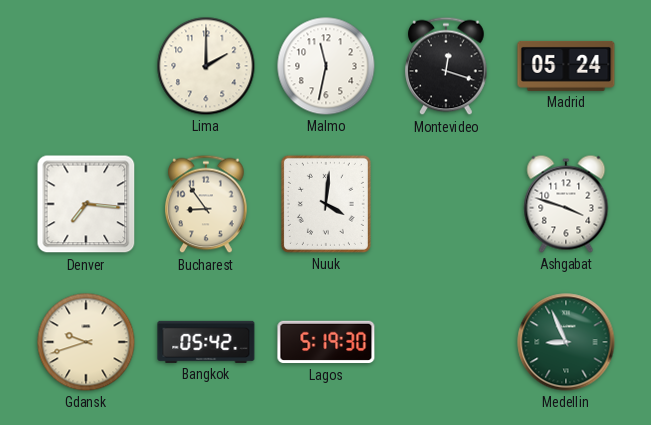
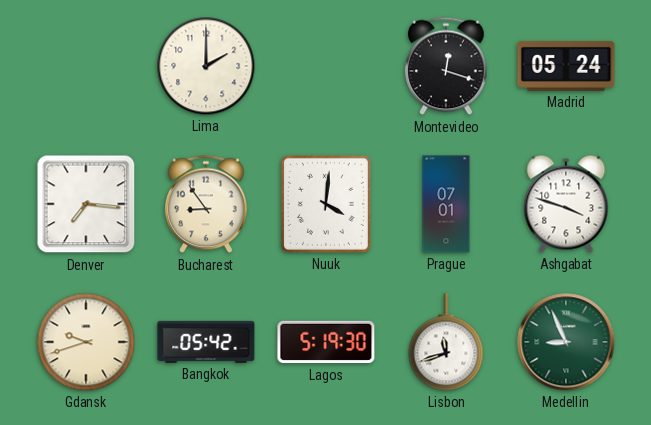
Malmo: 11:32 -> none (326, 66)
Prague: none -> 07:01 (446, 204)
Lisbon: none -> 11:42 (446, 342)
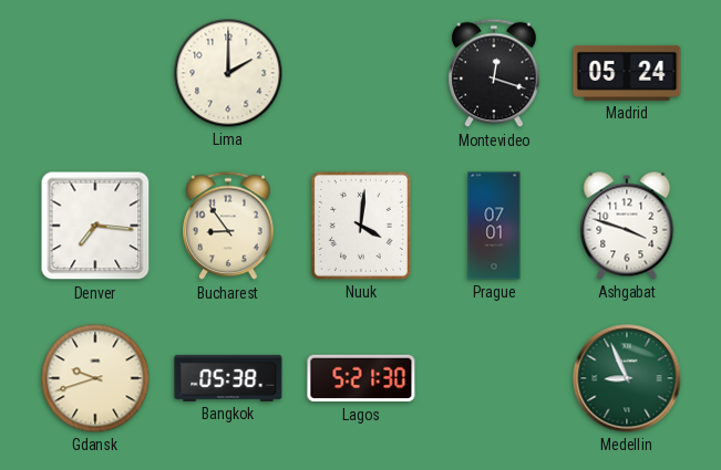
Bangkok: 05:42 -> 05:38 (228, 378)
Lagos: 5:19 -> 5:21 (361, 378)
Lisbon: 11:42 -> none (446, 342)
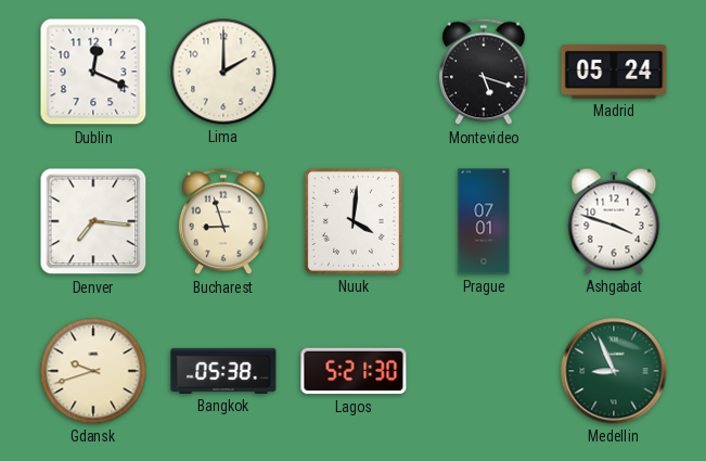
Dublin: none -> 12:19 (93, 72)
Montevideo: 12:18 -> 5:18 (484, 72)
Bucharest: 8:54 -> 8:57 (223, 221)
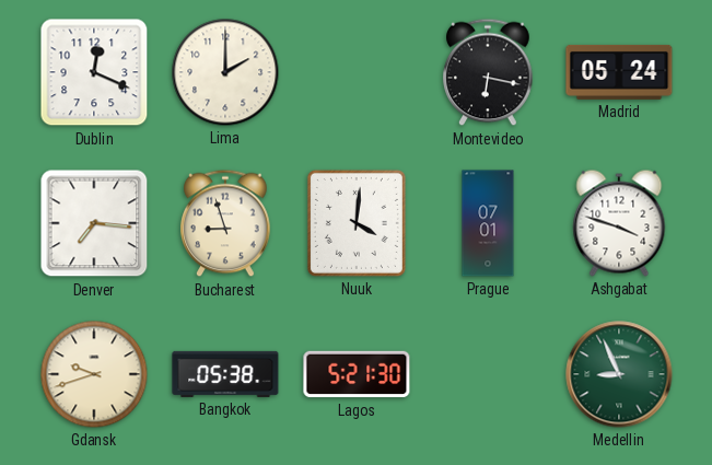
Montevideo: 5:18 -> 6:17 (488, 72)
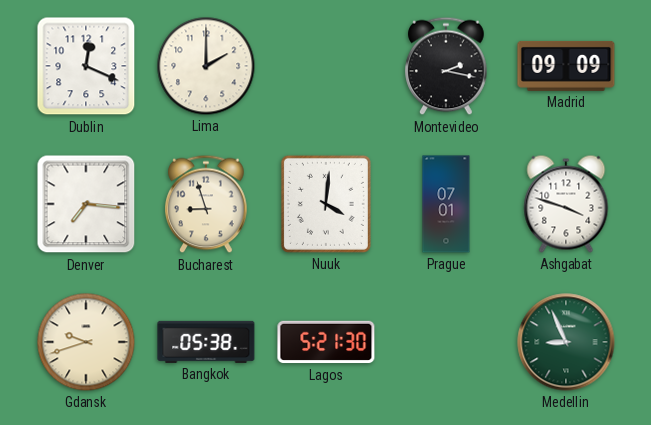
Montevideo: 6:17 -> 2:17 (446, 66)
Madrid: 05:24 -> 09:09 (566, 66)
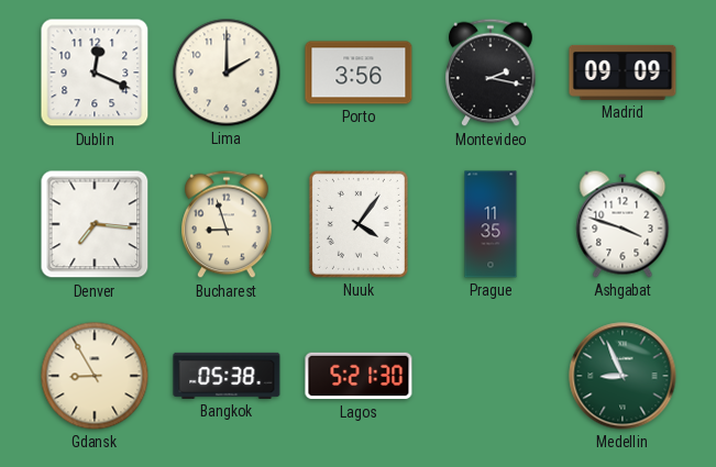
Porto: none -> 3:56 (359, 73)
Nuuk: 4:01 -> 4:06 (359, 224)
Prague: 07:01 -> 11:35 (491, 224)
Gdansk: 9:42 -> 8:55 (95, 376)
